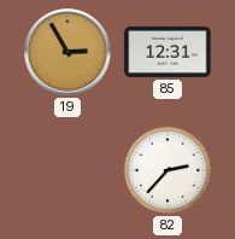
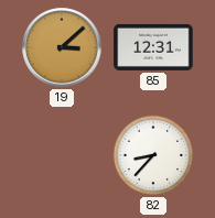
19: 2:55 -> 3:08 (62, 47)
82: 2:37 -> 8:37 (153, 155)
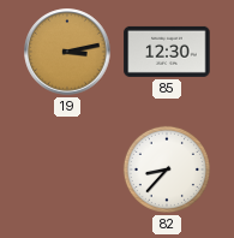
19: 3:08 -> 3:13 (67, 52)
85: 12:31 -> 12:30 (167, 52)
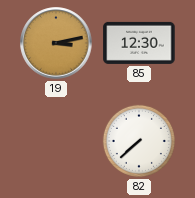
82: 8:37 -> 7:38 (139, 141)
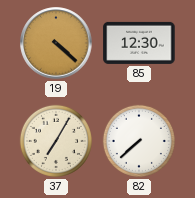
19: 3:13 -> 4:22 (56, 43)
37: none -> 7:05 (56, 141)
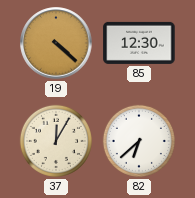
37: 7:05 -> 12:05 (56, 141)
82: 7:38 -> 6:38 (139, 141)
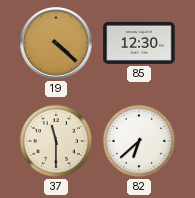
37: 12:05 -> 11:30 (56, 141)
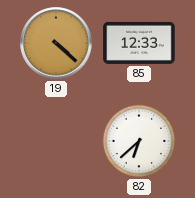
85: 12:30 -> 12:33 (139, 43)
37: 11:30 -> none (56, 141)
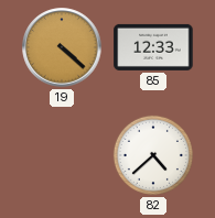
82: 6:38 -> 4:38 (153, 155)
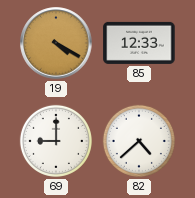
19: 4:22 -> 4:20 (56, 43)
69: none -> 9:00 (56, 141)
